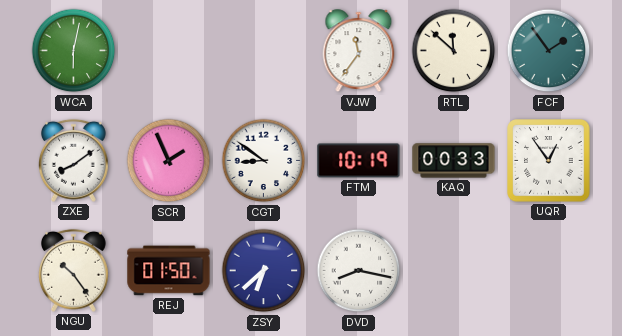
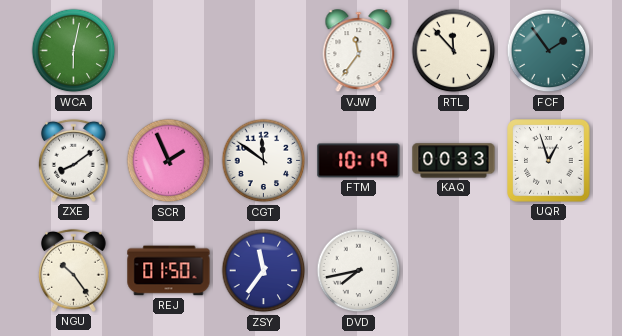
RTL: 11:52 -> 11:53 (454, 51)
CGT: 8:51 -> 11:51 (264, 161)
UQR: 12:54 -> 12:57 (549, 161)
ZSY: 6:38 -> 11:36 (264, 271)
DVD: 8:17 -> 7:43 (359, 271)
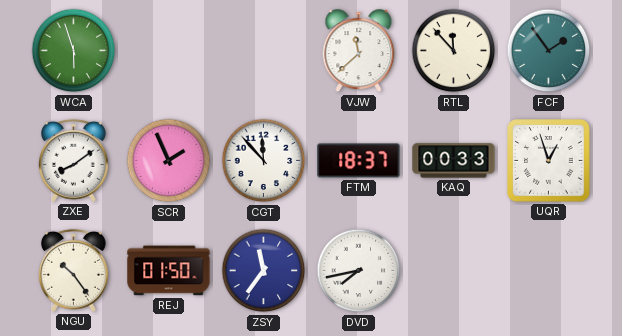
WCA: 6:02 -> 5:57 (74, 51)
VJW: 11:36 -> 11:38 (359, 51)
CGT: 11:51 -> 11:53 (264, 161)
FTM: 10:19 -> 18:37 (359, 161)
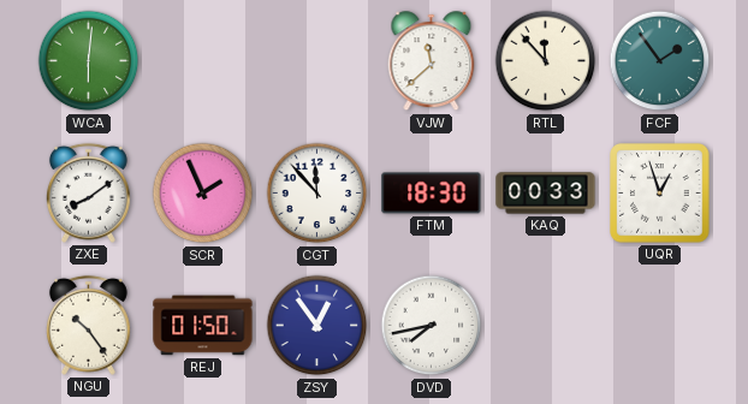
WCA: 5:57 -> 6:01 (89, 61)
FTM: 18:37 -> 18:30 (432, 194)
ZSY: 11:36 -> 12:54 (317, 326)
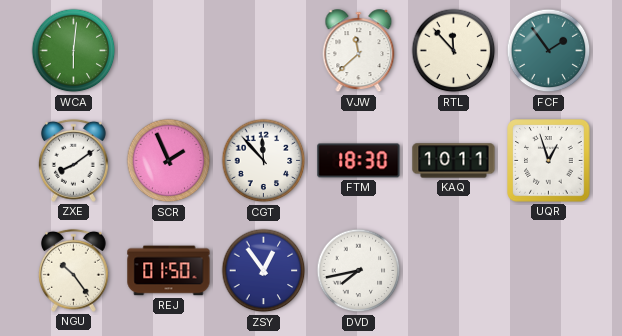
KAQ: 00:33 -> 10:11 (454, 161)
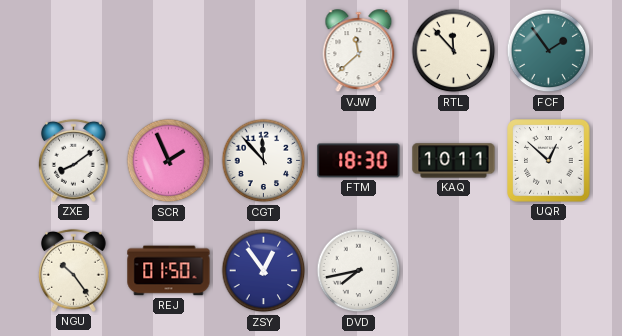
WCA: 6:01 -> none (74, 51)
UQR: 12:57 -> 12:52 (549, 161)
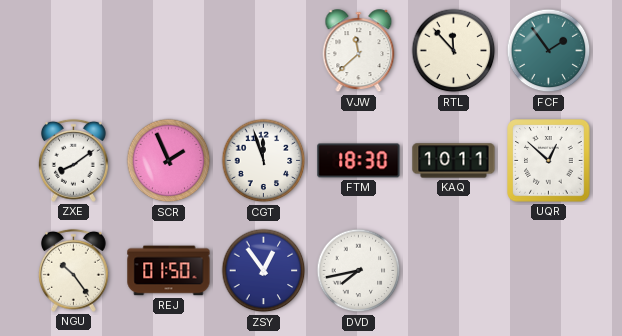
CGT: 11:53 -> 11:57 (264, 161)
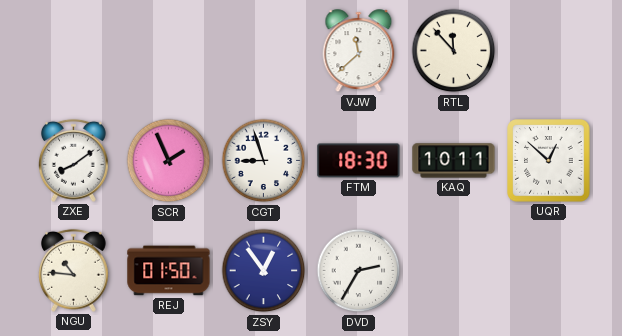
FCF: 1:54 -> none (549, 51)
CGT: 11:57 -> 8:57 (264, 161)
NGU: 10:24 -> 10:46 (73, 270)
DVD: 7:43 -> 2:35 (359, 271)
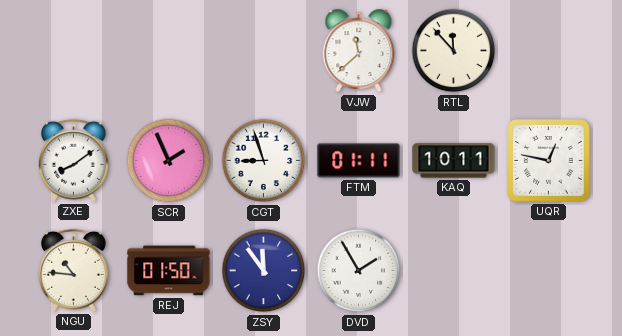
FTM: 18:30 -> 01:11 (359, 161)
UQR: 12:52 -> 12:47 (549, 161)
ZSY: 12:54 -> 11:54 (264, 271)
DVD: 2:35 -> 1:55 (359, 271)
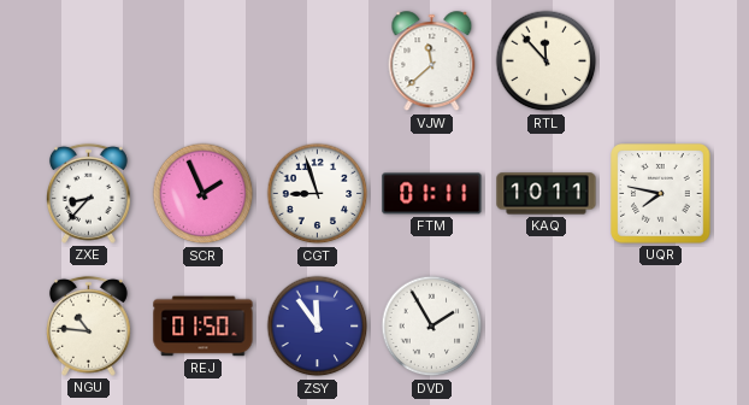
ZXE: 8:09 -> 8:37 (88, 193)
UQR: 12:47 -> 7:47 (661, 194)
